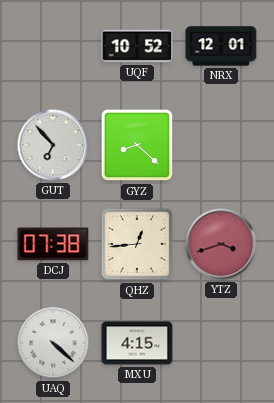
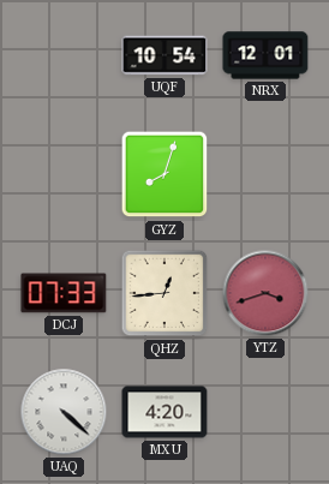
UQF: 10:52 -> 10:54 (164, 55)
GUT: 6:53 -> none (53, 145)
GYZ: 8:22 -> 8:03 (164, 174)
DCJ: 07:38 -> 07:33 (64, 293)
MXU: 4:15 -> 4:20 (164, 412)
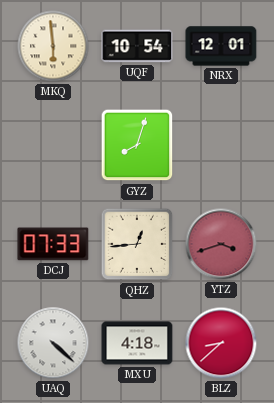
MKQ: none -> 5:59 (53, 46)
MXU: 4:20 -> 4:18 (137, 343)
BLZ: none -> 8:38 (221, 343)
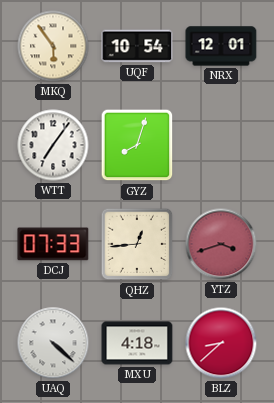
MKQ: 5:59 -> 5:54 (53, 46)
WTT: none -> 7:06 (53, 145)
